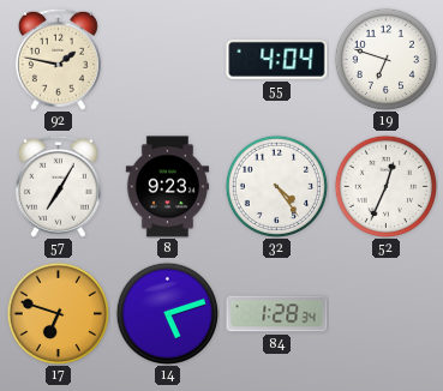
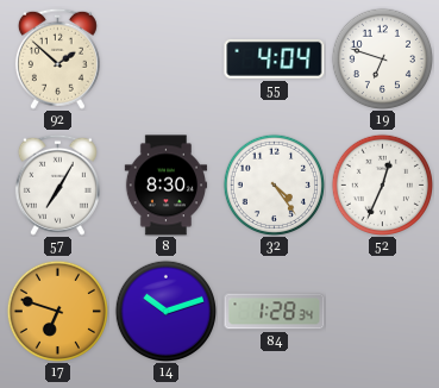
92: 1:47 -> 1:52 (57, 58)
8: 9:23 -> 8:30 (165, 186)
14: 5:12 -> 10:12 (165, 311)
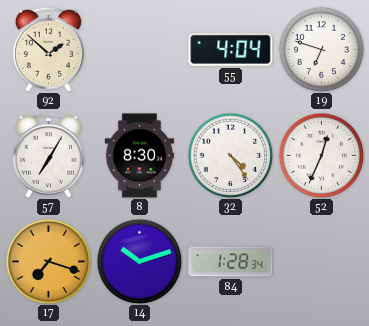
17: 6:48 -> 7:18 (48, 261)
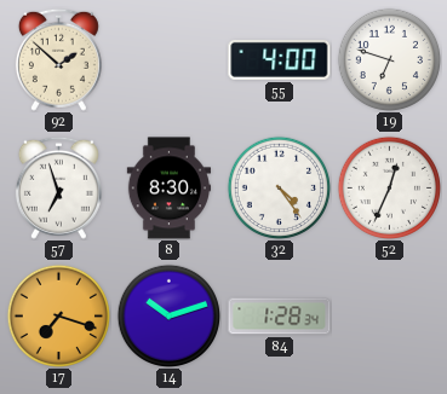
55: 4:04 -> 4:00 (280, 59)
57: 7:05 -> 6:57 (58, 187)
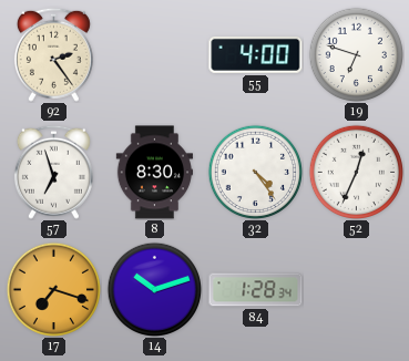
92: 1:52 -> 2:24 (53, 54)
